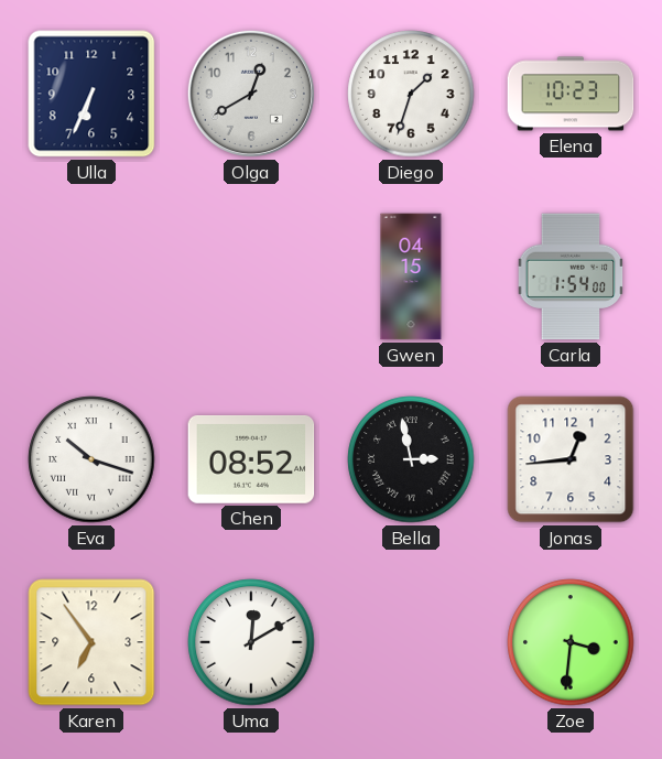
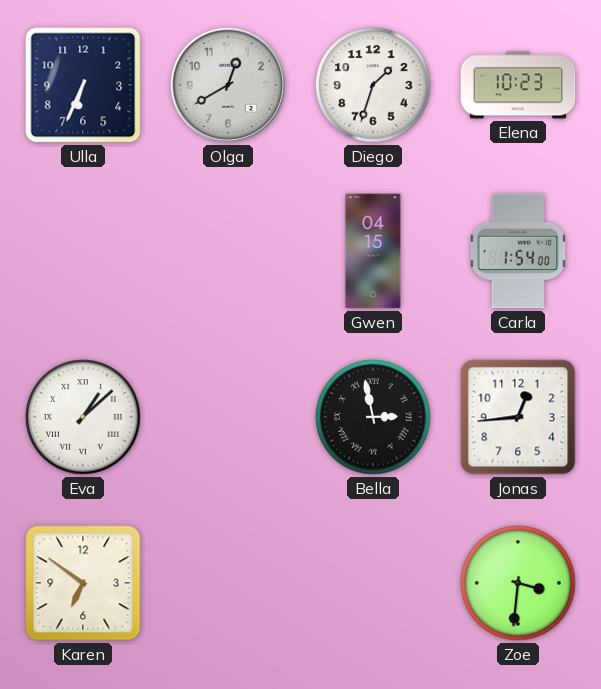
Eva: 10:18 -> 1:08 (83, 417)
Chen: 08:52 -> none (251, 459)
Karen: 6:54 -> 6:51 (83, 583)
Uma: 12:10 -> none (251, 642)
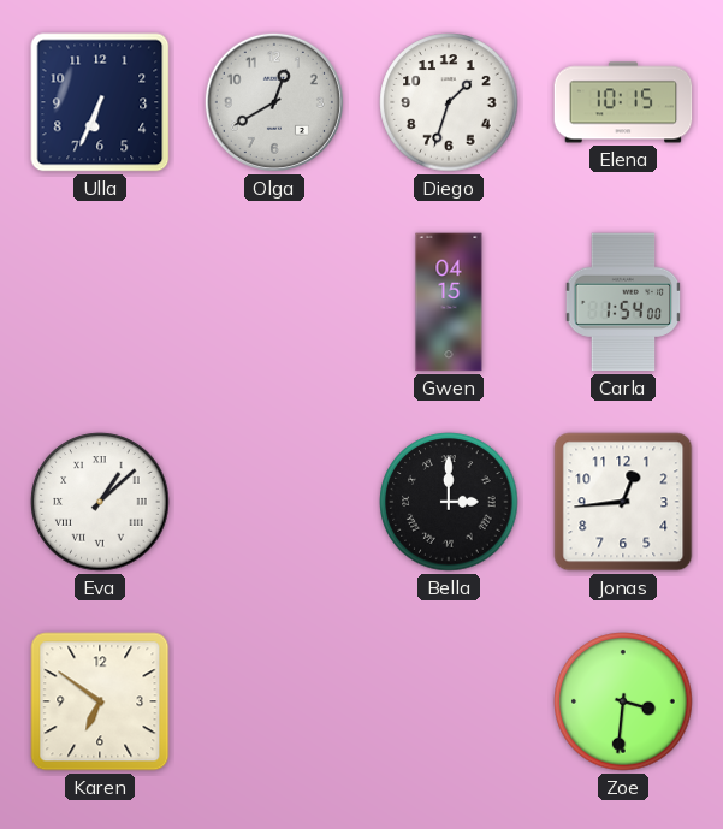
Elena: 10:23 -> 10:15 (623, 102)
Bella: 2:58 -> 3:00 (449, 502)
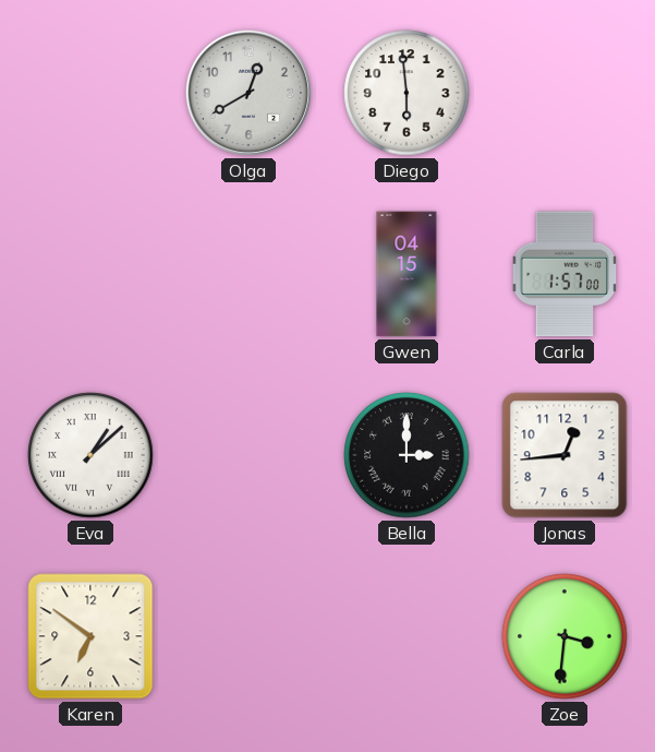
Ulla: 6:34 -> none (100, 102)
Diego: 1:33 -> 5:59 (407, 93)
Elena: 10:15 -> none (623, 102)
Carla: 1:54 -> 1:57 (565, 274)
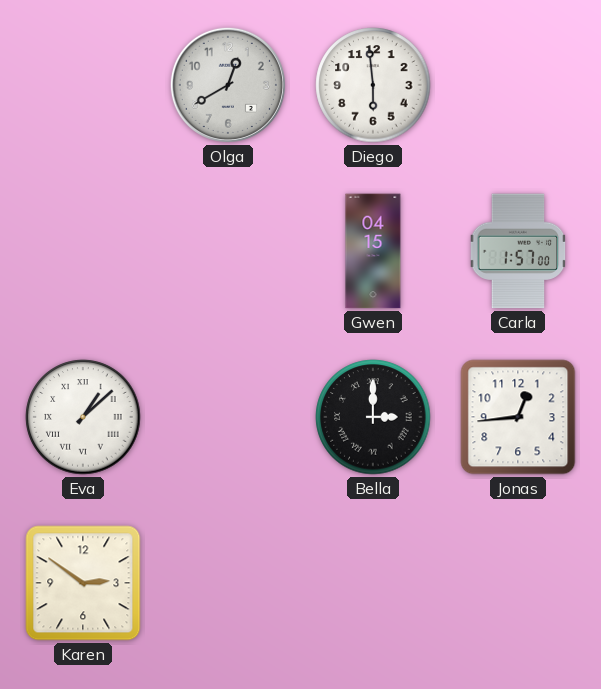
Karen: 6:51 -> 2:51 (83, 583)
Zoe: 3:31 -> none (565, 636)
